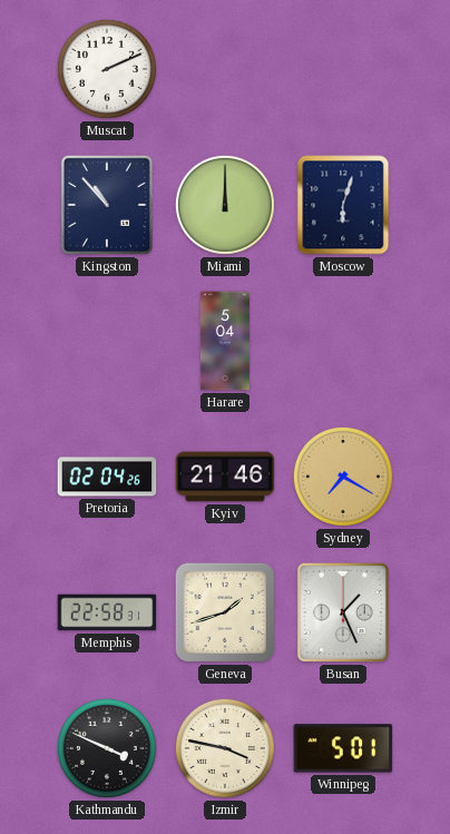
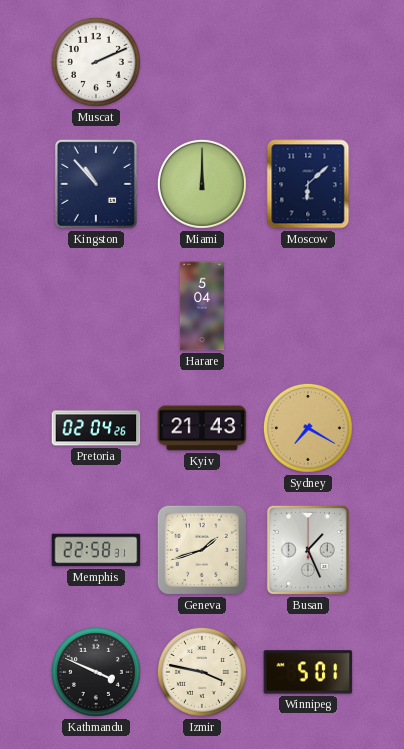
Moscow: 6:03 -> 6:08 (308, 184)
Kyiv: 21:46 -> 21:43 (202, 428)
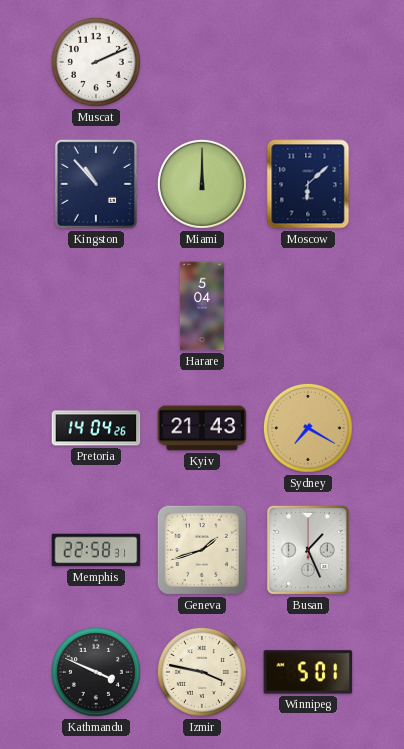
Pretoria: 02:04 -> 14:04 (96, 428)
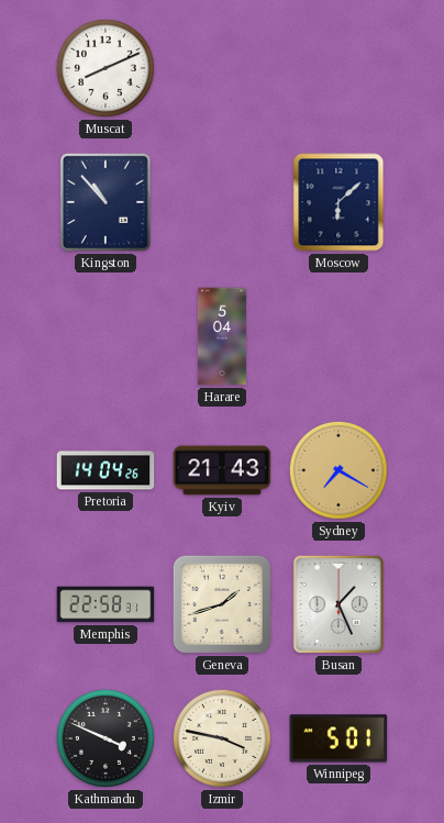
Muscat: 2:11 -> 8:11 (106, 68)
Miami: 12:00 -> none (202, 184)
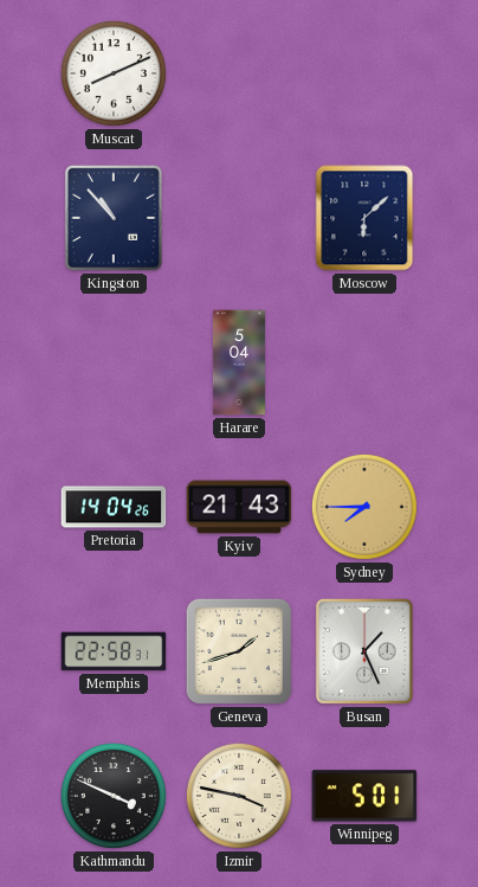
Sydney: 7:20 -> 7:45 (364, 507)
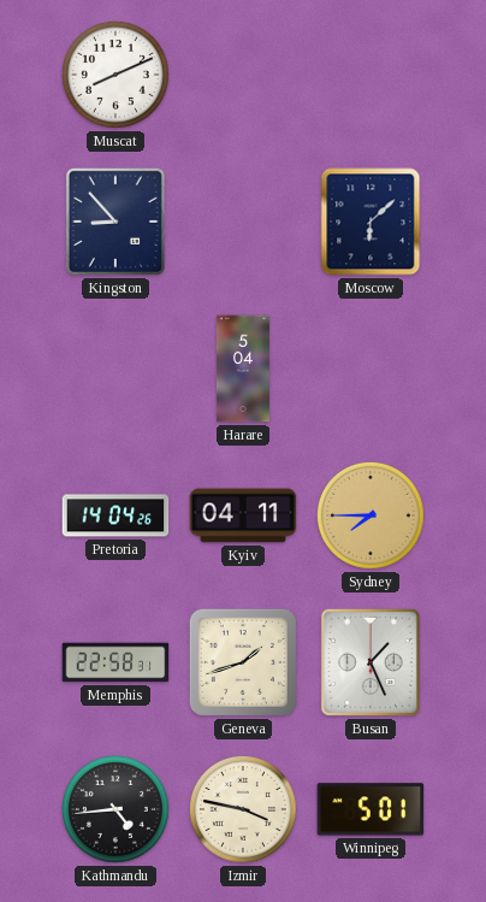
Kingston: 10:53 -> 8:53 (115, 222)
Kyiv: 21:43 -> 04:11 (243, 515)
Kathmandu: 3:49 -> 4:44 (115, 809)
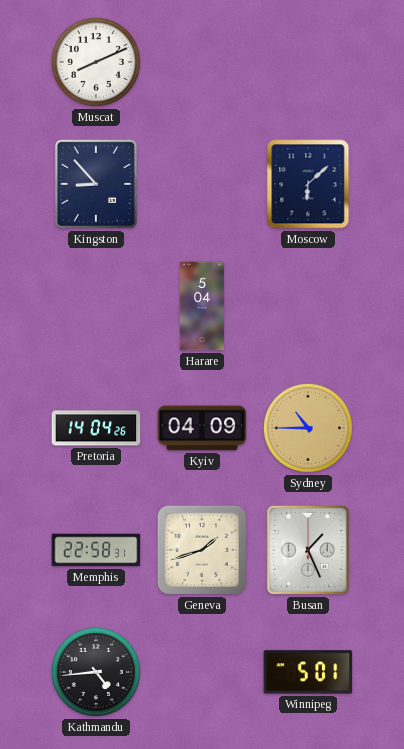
Kyiv: 04:11 -> 04:09 (202, 428)
Sydney: 7:45 -> 10:45 (308, 428)
Izmir: 3:47 -> none (243, 809)
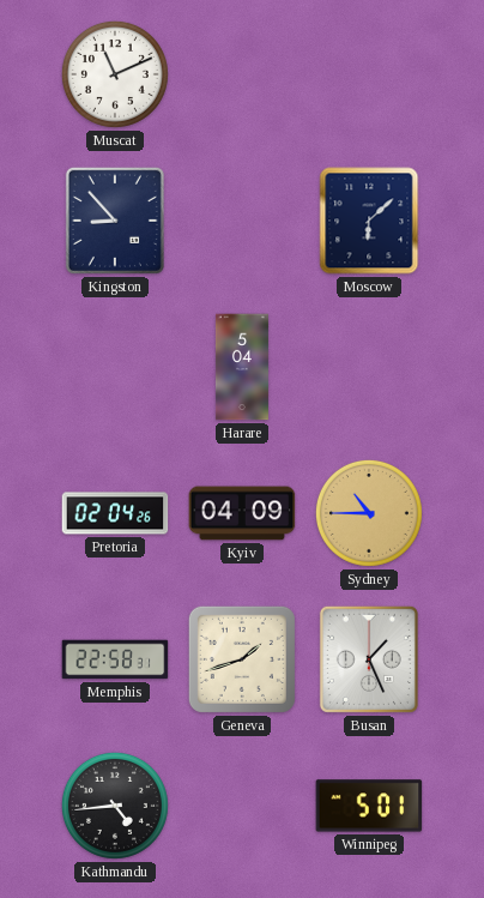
Muscat: 8:11 -> 11:11 (115, 74)
Pretoria: 14:04 -> 02:04 (115, 513)
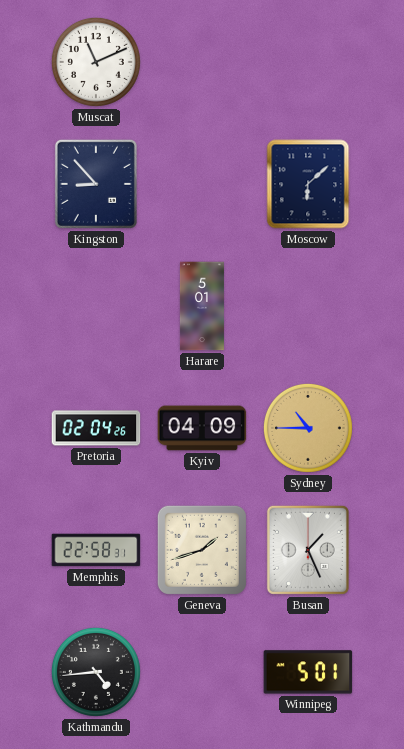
Harare: 5:04 -> 5:01 (202, 306)
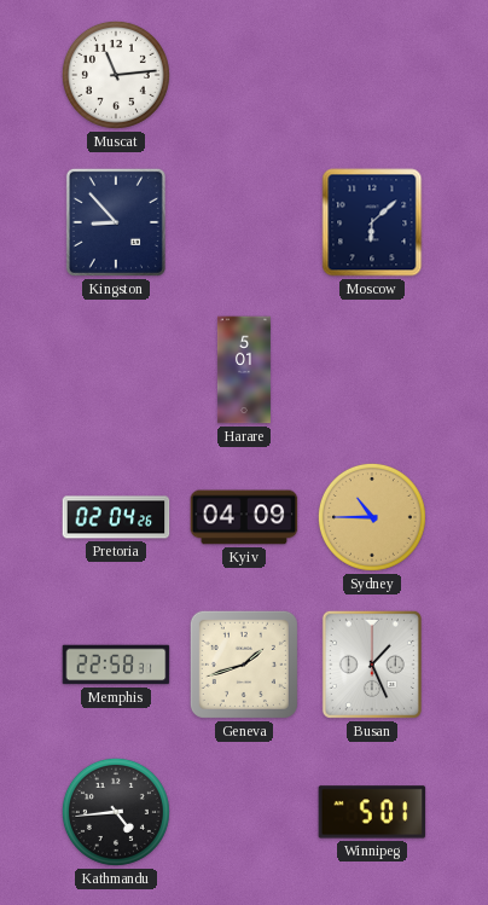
Muscat: 11:11 -> 11:14 (116, 75)
